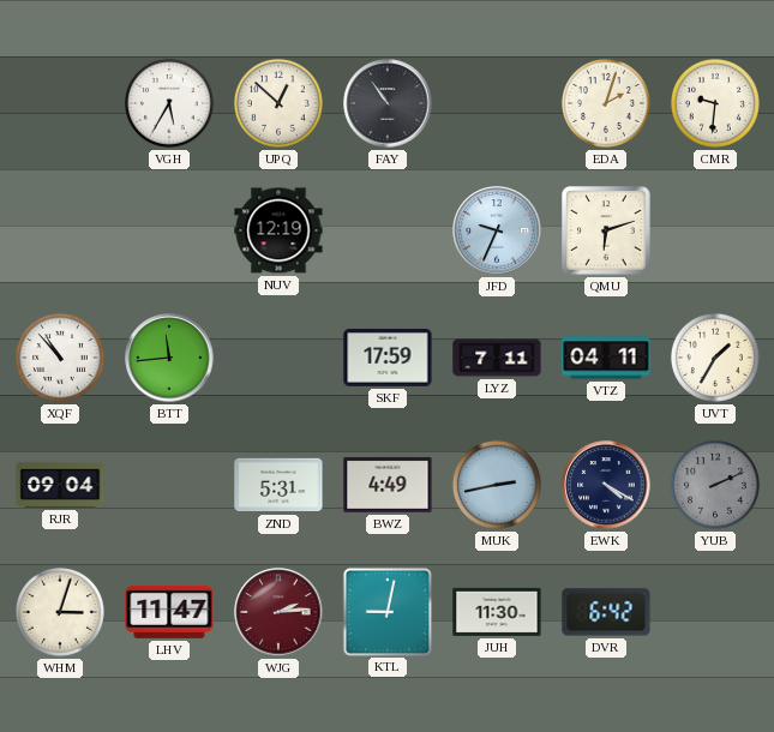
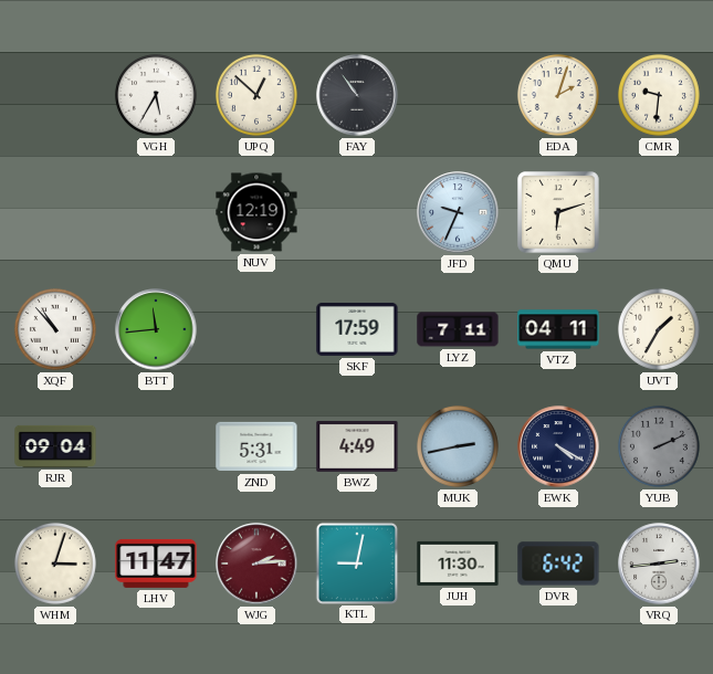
VRQ: none -> 2:44 (659, 564)
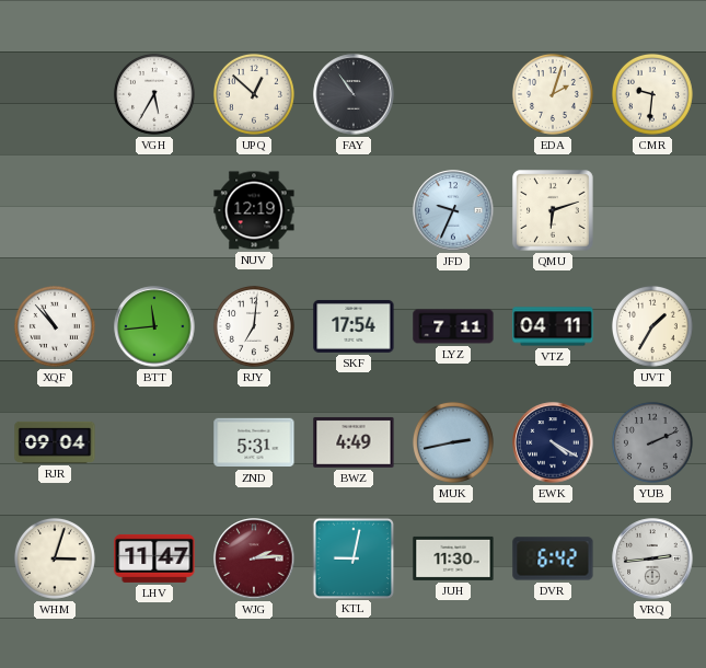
RJY: none -> 7:01 (254, 326)
SKF: 17:59 -> 17:54 (354, 326)
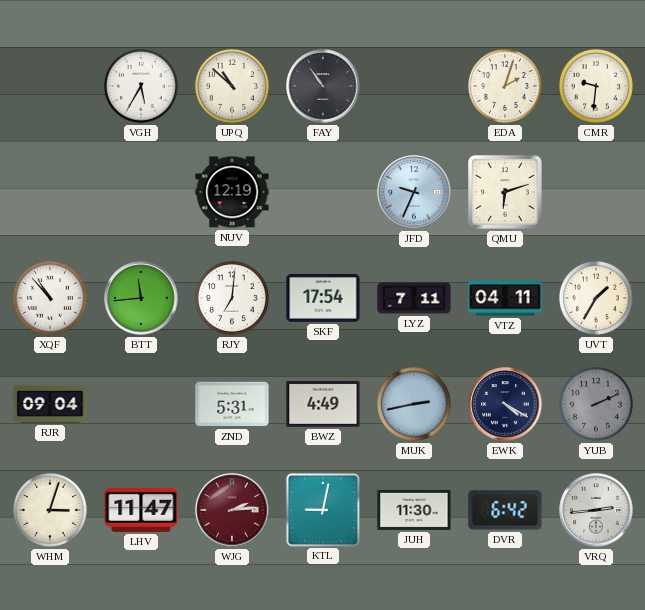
UPQ: 12:52 -> 10:52 (232, 86)
